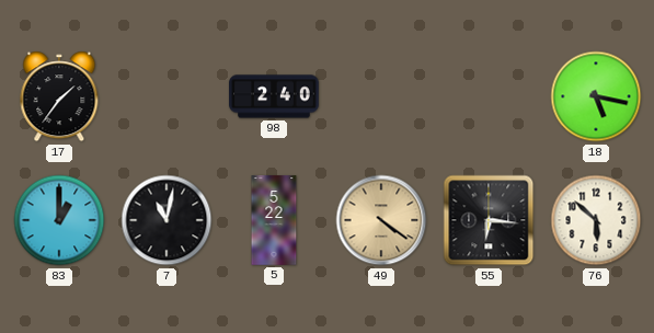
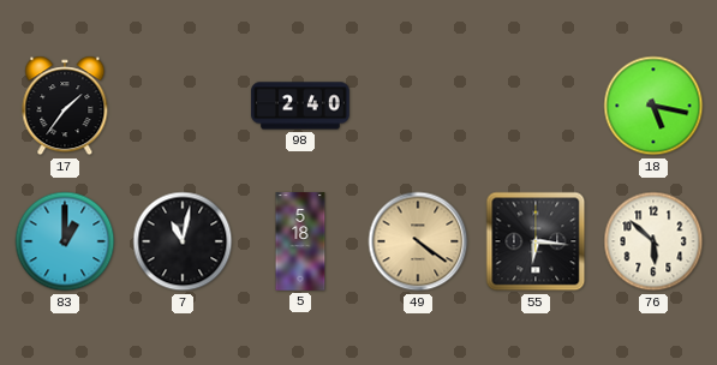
5: 5:22 -> 5:18 (300, 241)
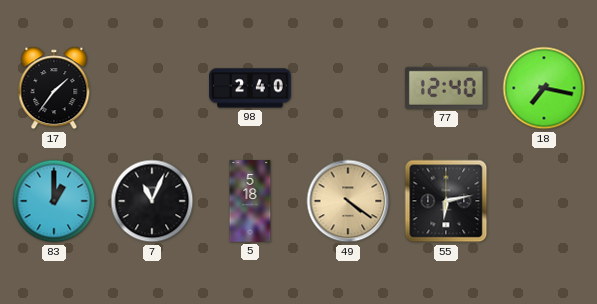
77: none -> 12:40 (446, 88)
18: 5:17 -> 7:17 (544, 88)
7: 11:02 -> 11:04 (152, 201)
55: 6:16 -> 6:13 (446, 201)
76: 5:52 -> none (653, 241)
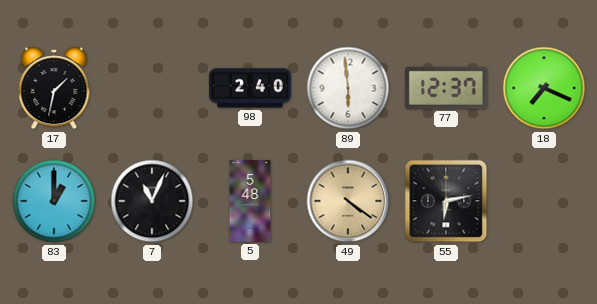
17: 1:36 -> 1:32 (54, 88)
89: none -> 5:59 (348, 88)
77: 12:40 -> 12:37 (446, 88)
18: 7:17 -> 7:19 (544, 88)
5: 5:18 -> 5:48 (250, 201)
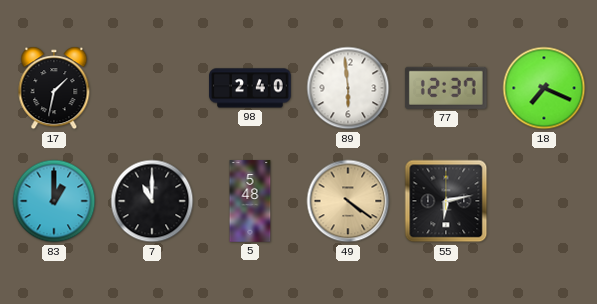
7: 11:04 -> 11:00 (152, 201)
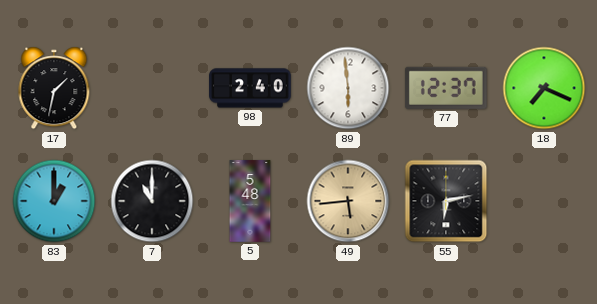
49: 4:21 -> 5:44 (348, 201)
